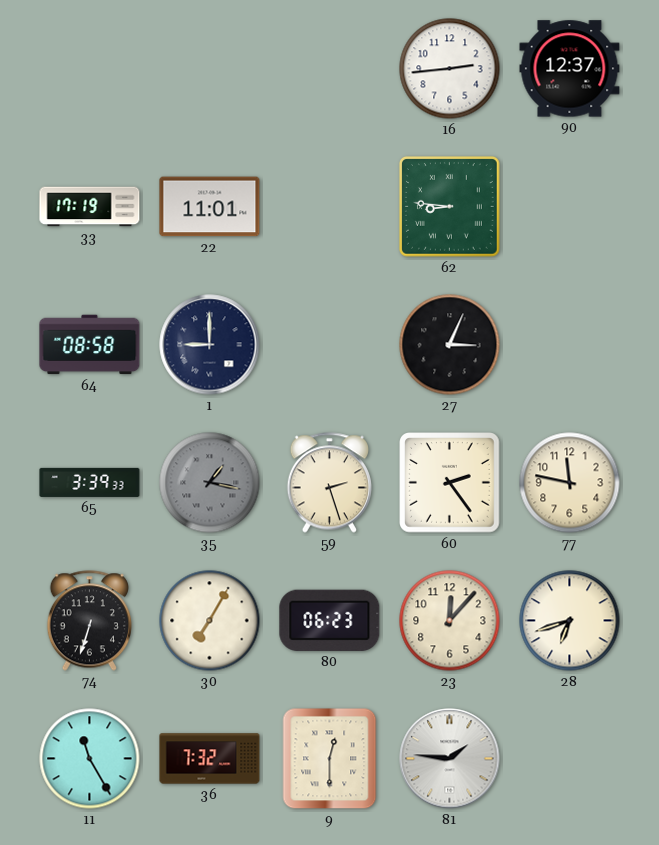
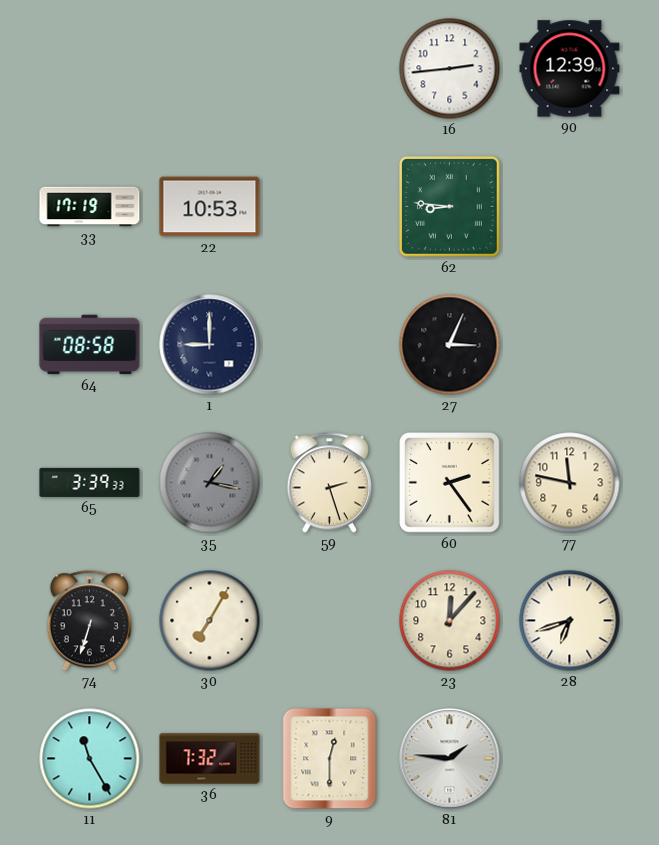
90: 12:37 -> 12:39 (570, 69)
22: 11:01 -> 10:53 (210, 207)
80: 06:23 -> none (330, 620)
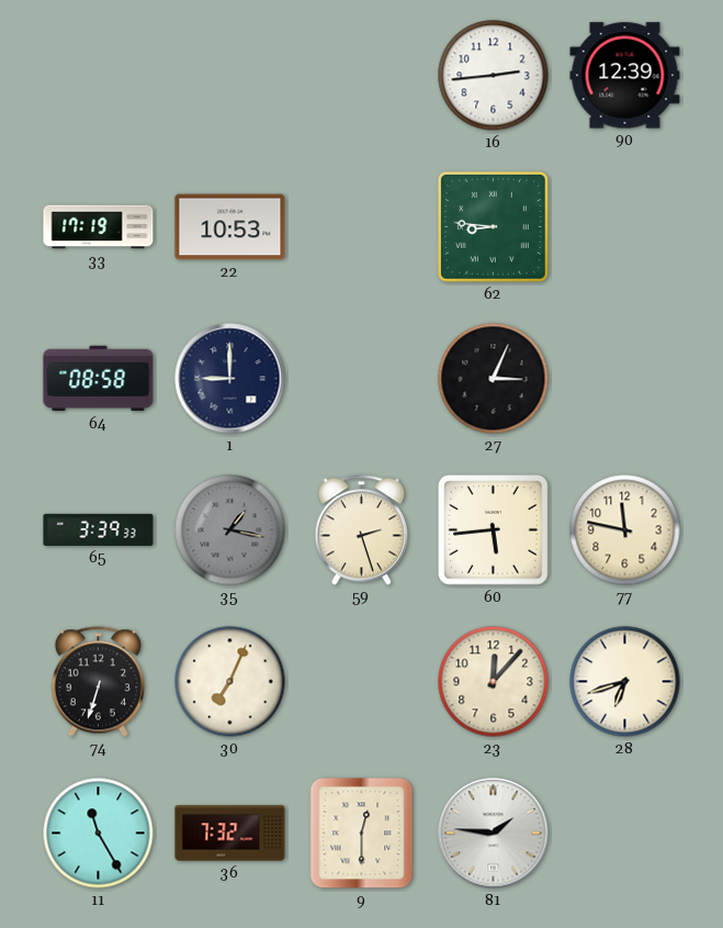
60: 2:24 -> 5:44 (494, 530)
30: 7:05 -> 7:04 (230, 682)
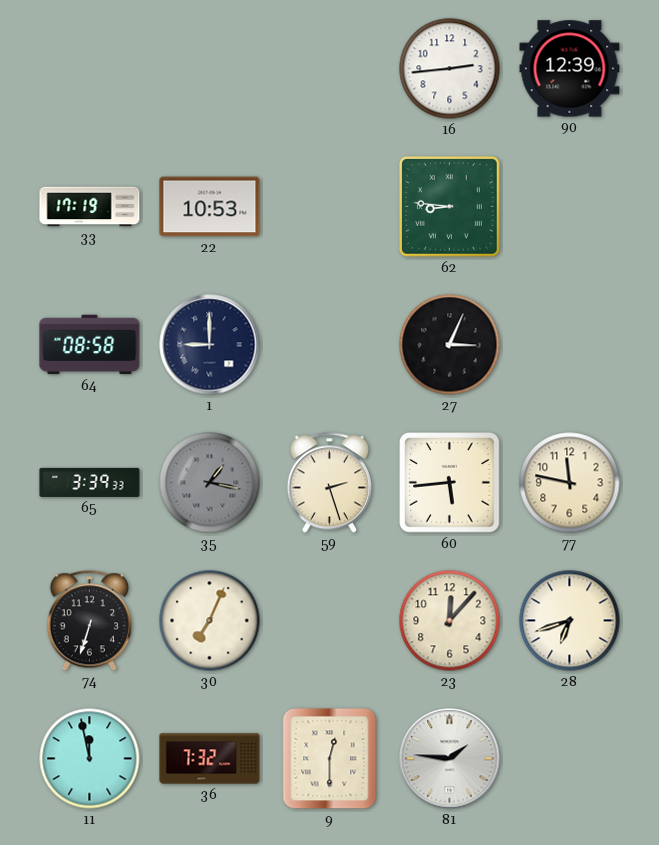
11: 11:25 -> 11:58 (90, 759)
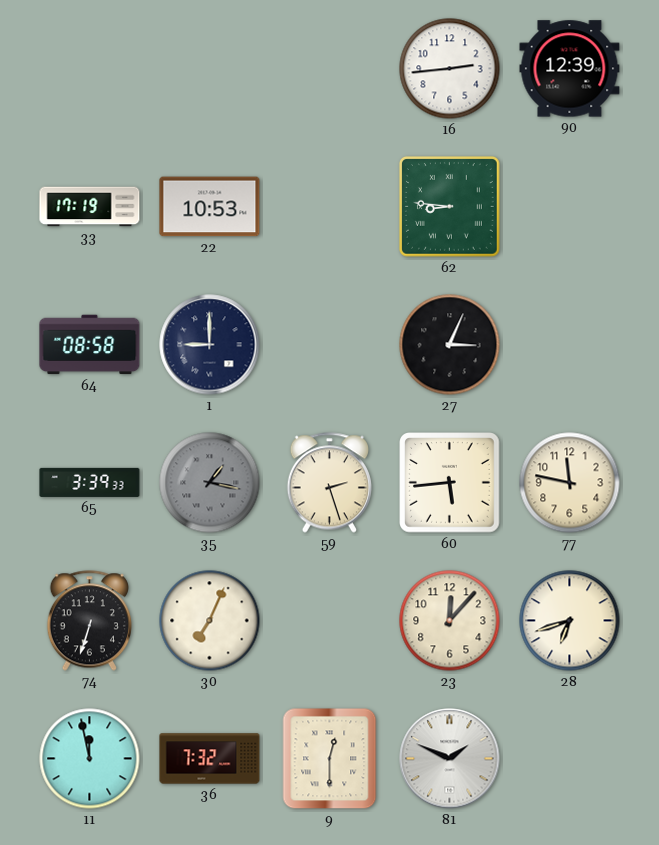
81: 1:46 -> 1:49 (450, 759)
